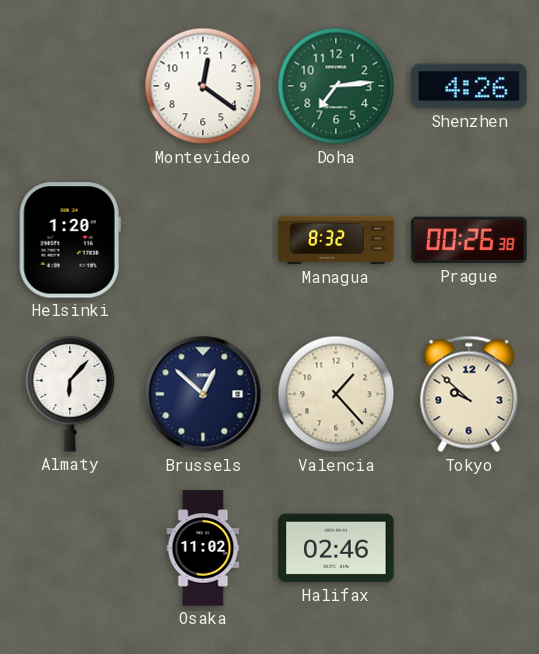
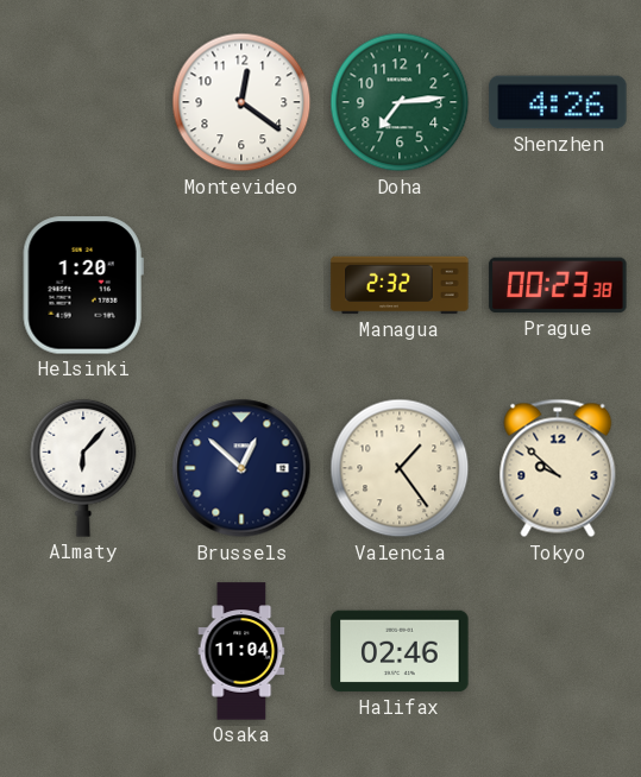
Managua: 8:32 -> 2:32 (400, 285)
Prague: 00:26 -> 00:23 (558, 285)
Valencia: 1:23 -> 1:24 (400, 468)
Osaka: 11:02 -> 11:04 (241, 651)
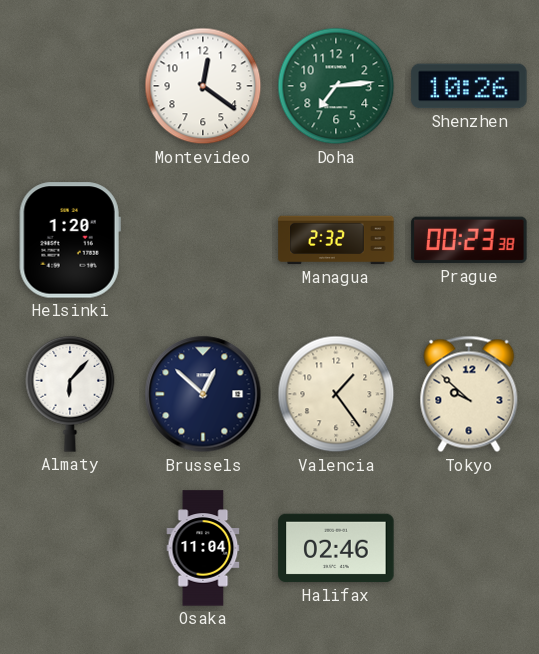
Shenzhen: 4:26 -> 10:26 (469, 86)
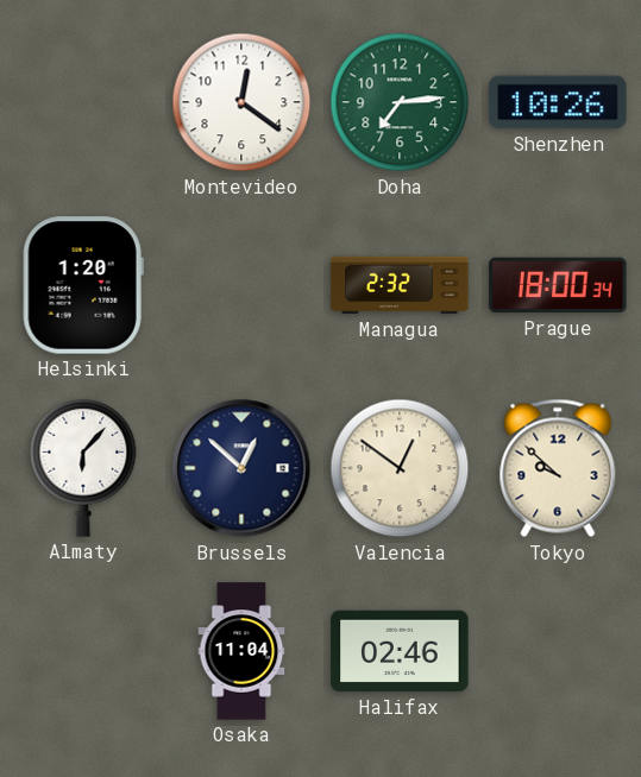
Prague: 00:23 -> 18:00 (558, 285)
Valencia: 1:24 -> 12:51 (400, 468)
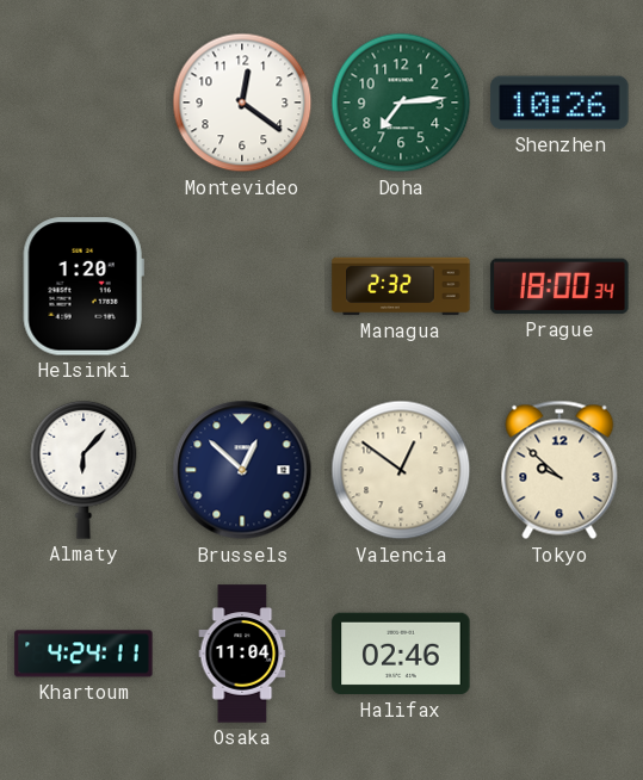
Khartoum: none -> 4:24 (84, 654)
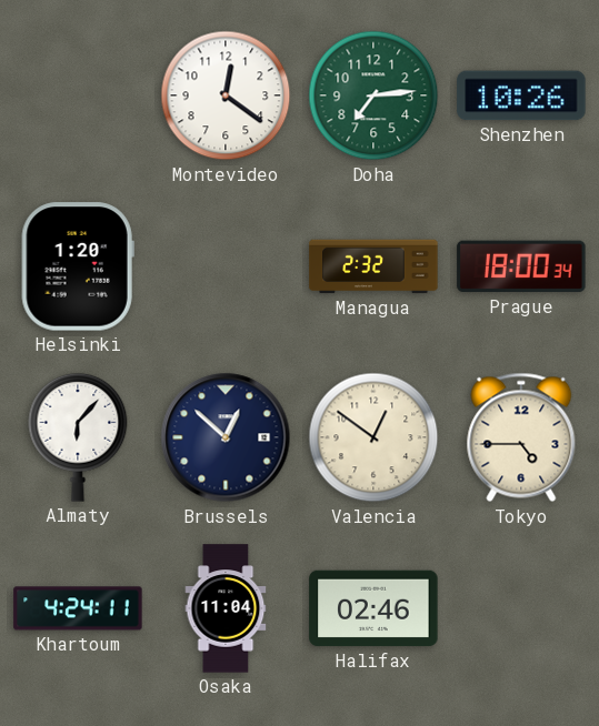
Tokyo: 9:52 -> 4:45 (521, 437)
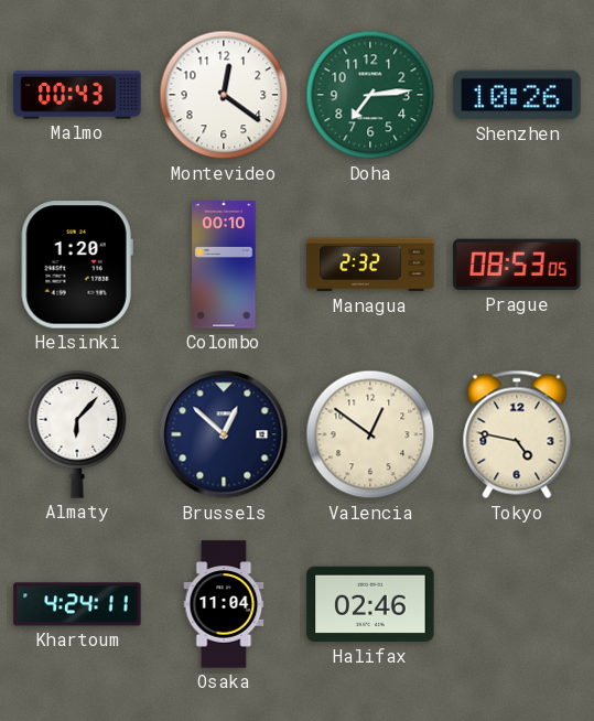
Malmo: none -> 00:43 (77, 95)
Colombo: none -> 00:10 (224, 265)
Prague: 18:00 -> 08:53 (517, 265)
Tokyo: 4:45 -> 4:47 (517, 434)
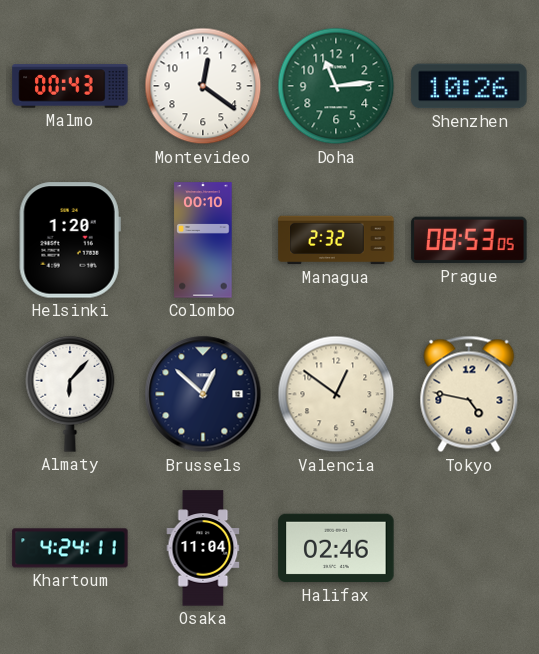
Doha: 7:14 -> 11:14 (336, 86)
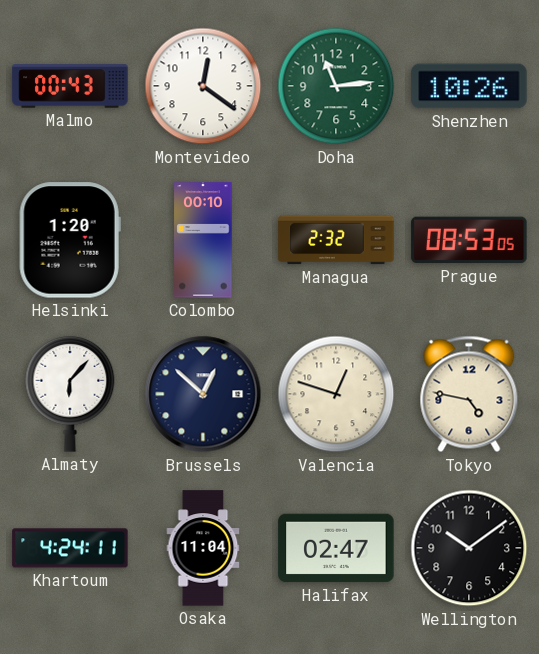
Valencia: 12:51 -> 12:48 (336, 394)
Halifax: 02:46 -> 02:47 (336, 548)
Wellington: none -> 10:09 (469, 548)
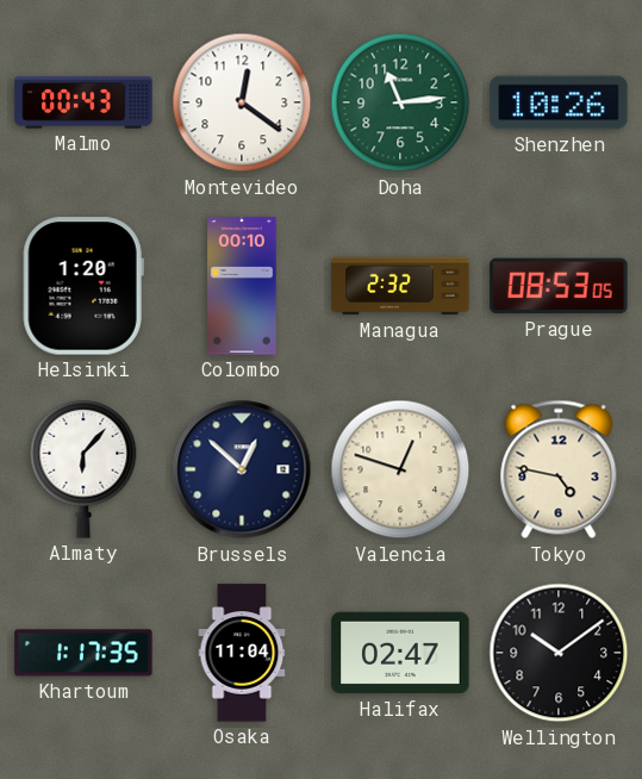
Khartoum: 4:24 -> 1:17 (83, 653)
